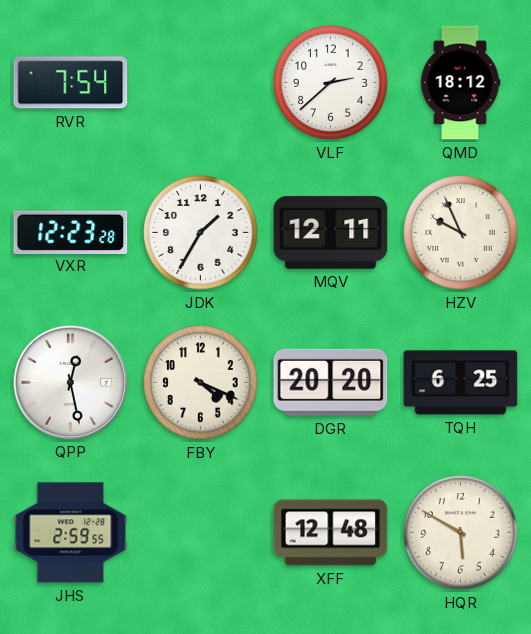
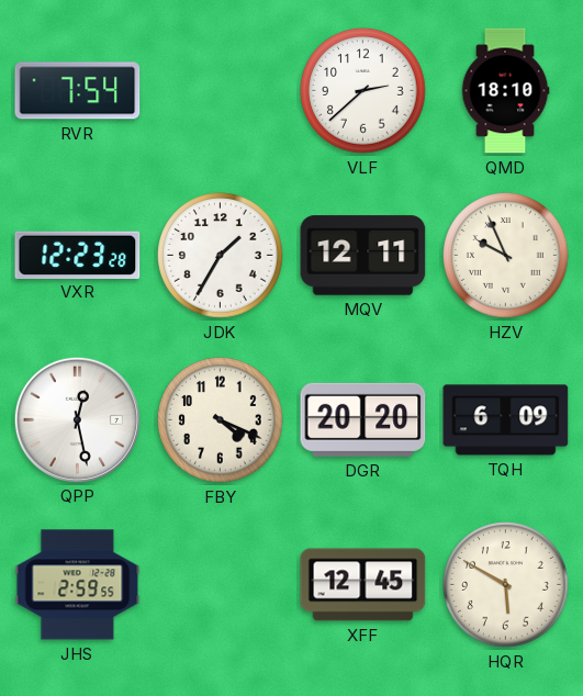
QMD: 18:12 -> 18:10 (505, 91)
TQH: 6:25 -> 6:09 (506, 420)
XFF: 12:48 -> 12:45 (363, 585)
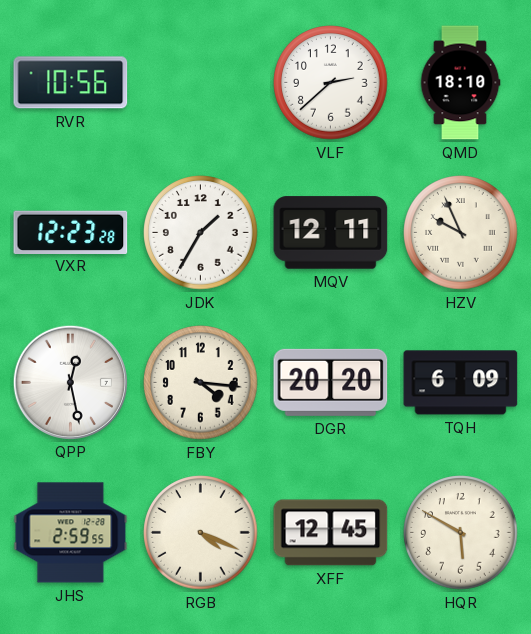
RVR: 7:54 -> 10:56 (71, 83)
FBY: 4:19 -> 4:16 (201, 383)
RGB: none -> 4:19 (201, 533)
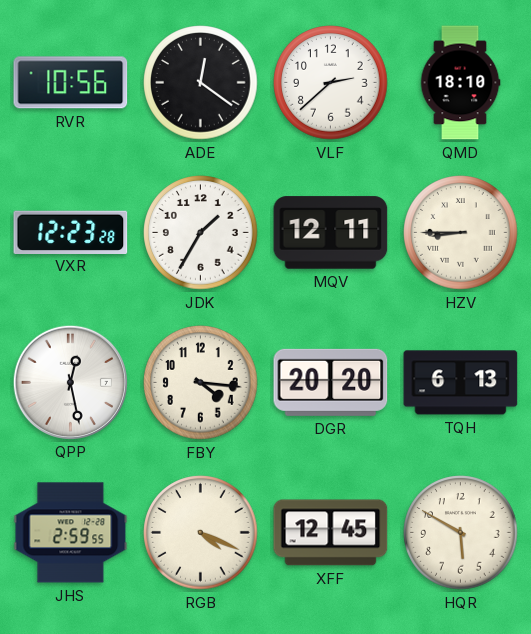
ADE: none -> 12:21 (201, 83)
HZV: 9:56 -> 8:45 (461, 233)
TQH: 6:09 -> 6:13 (461, 383)
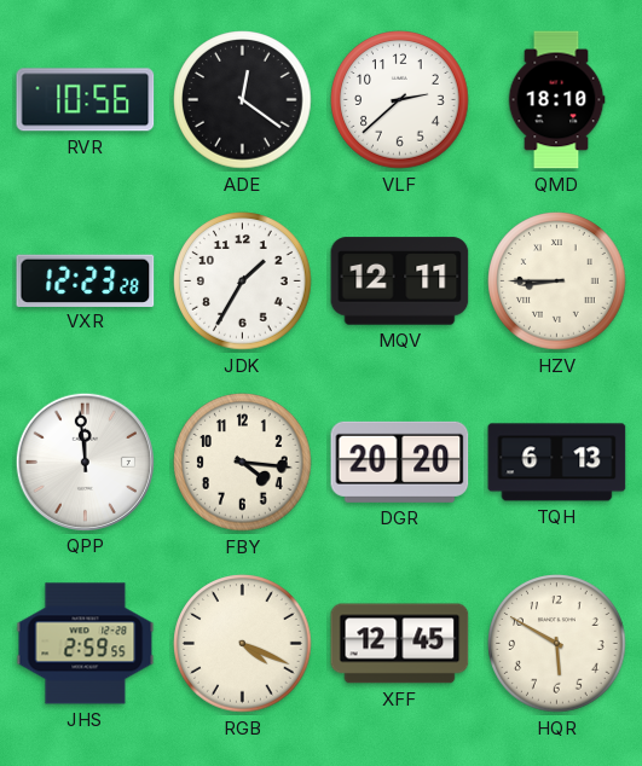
QPP: 12:28 -> 11:59 (85, 462)
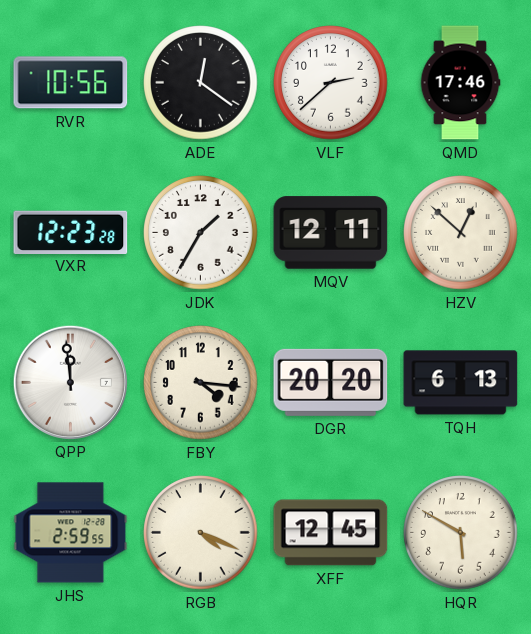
QMD: 18:10 -> 17:46 (460, 83)
HZV: 8:45 -> 12:52 (461, 233)
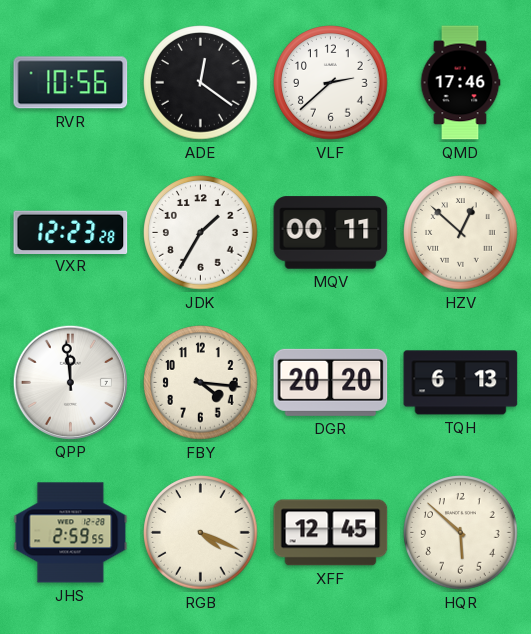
MQV: 12:11 -> 00:11 (331, 233)
HQR: 5:50 -> 5:52 (461, 533)
